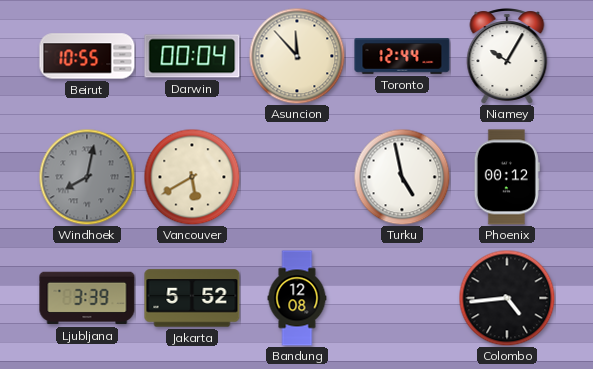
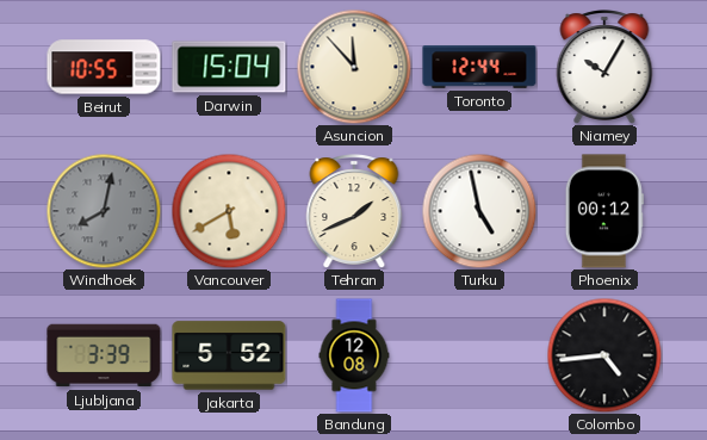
Darwin: 00:04 -> 15:04 (229, 67)
Tehran: none -> 1:41 (354, 211)
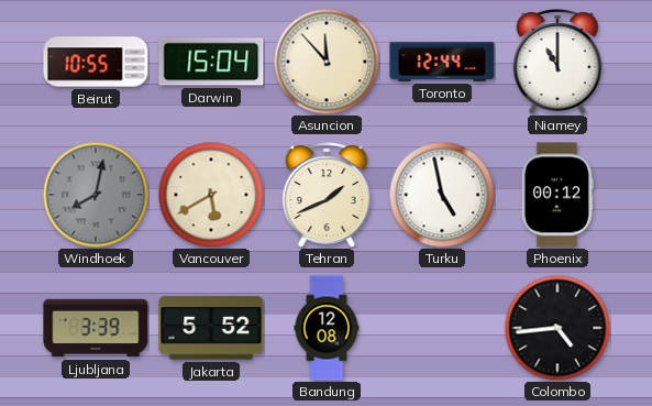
Niamey: 10:05 -> 11:00 (557, 62)
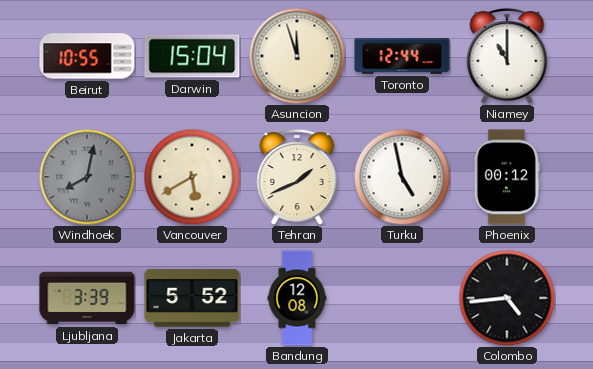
Asuncion: 11:53 -> 11:57 (297, 56)
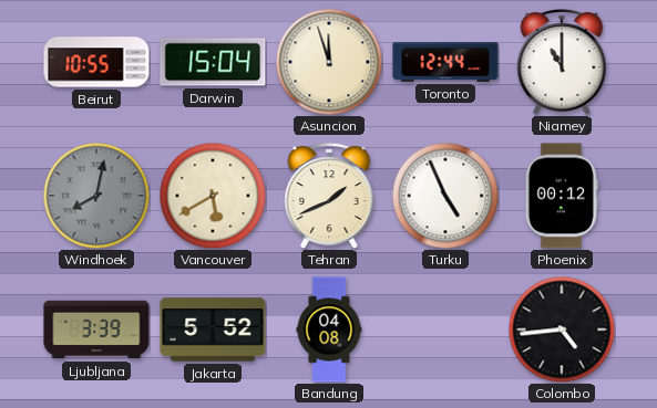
Turku: 4:58 -> 4:56 (445, 196)
Bandung: 12:08 -> 04:08 (329, 329)
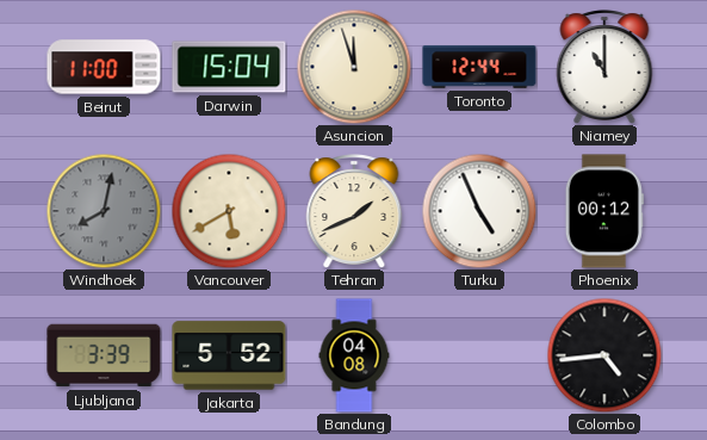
Beirut: 10:55 -> 11:00 (104, 67)
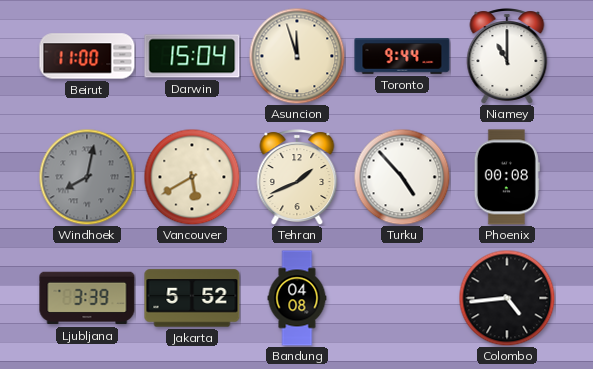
Toronto: 12:44 -> 9:44 (402, 56)
Turku: 4:56 -> 4:53 (402, 177)
Phoenix: 00:12 -> 00:08 (507, 177)
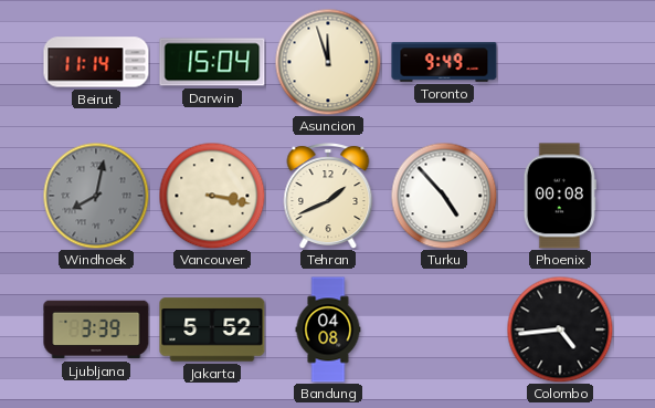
Beirut: 11:00 -> 11:14 (96, 62)
Toronto: 9:44 -> 9:49 (444, 62)
Niamey: 11:00 -> none (507, 56)
Vancouver: 5:40 -> 3:17 (212, 196)
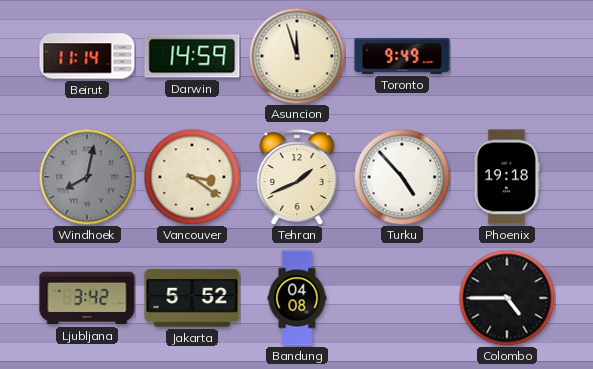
Darwin: 15:04 -> 14:59 (192, 56)
Vancouver: 3:17 -> 3:21 (192, 177)
Phoenix: 00:08 -> 19:18 (507, 177)
Ljubljana: 3:39 -> 3:42 (87, 298)
Colombo: 4:44 -> 4:45 (507, 298)
